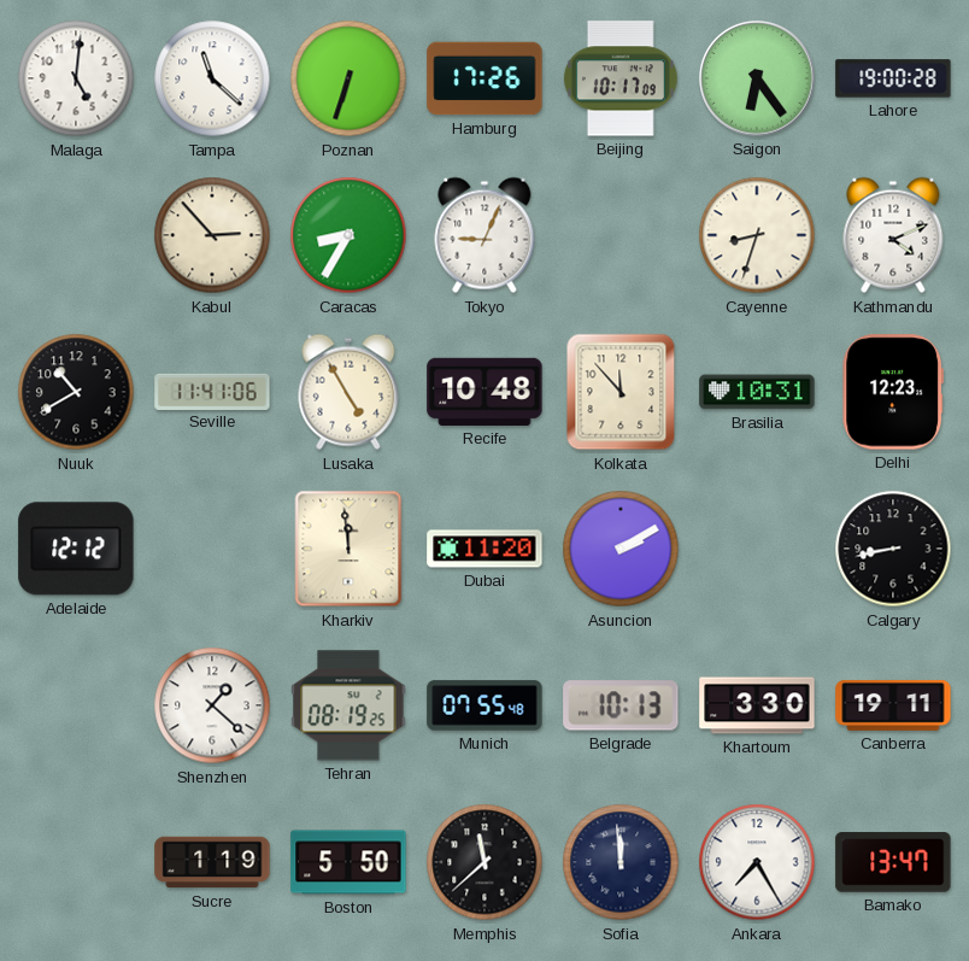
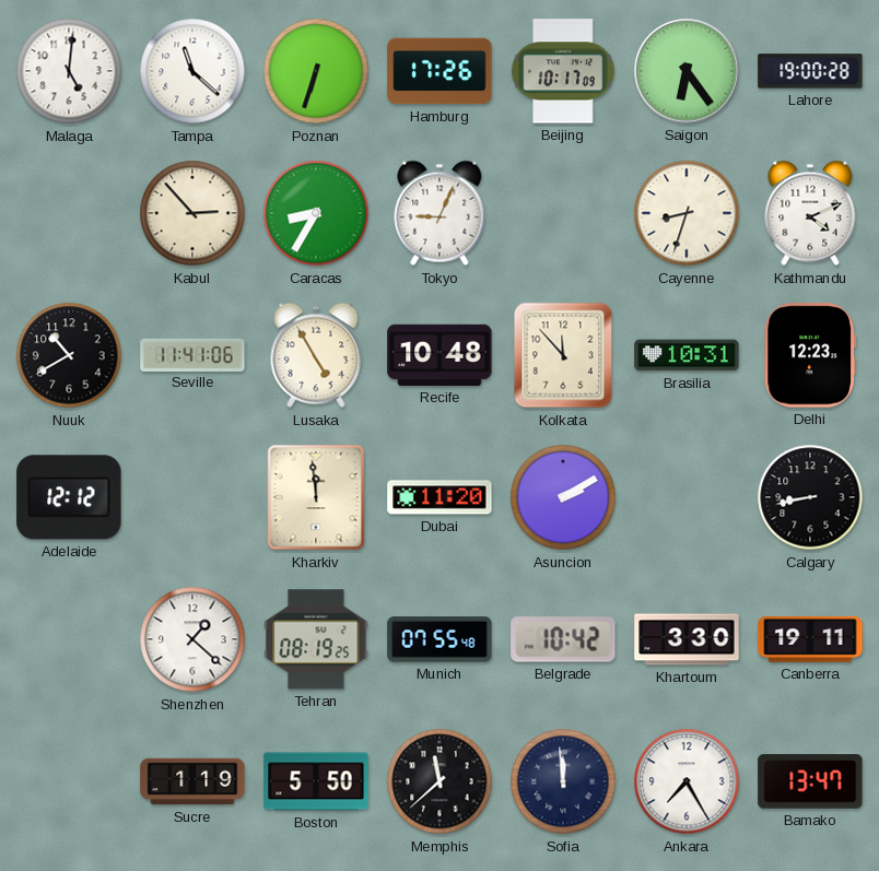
Belgrade: 10:13 -> 10:42 (563, 639)
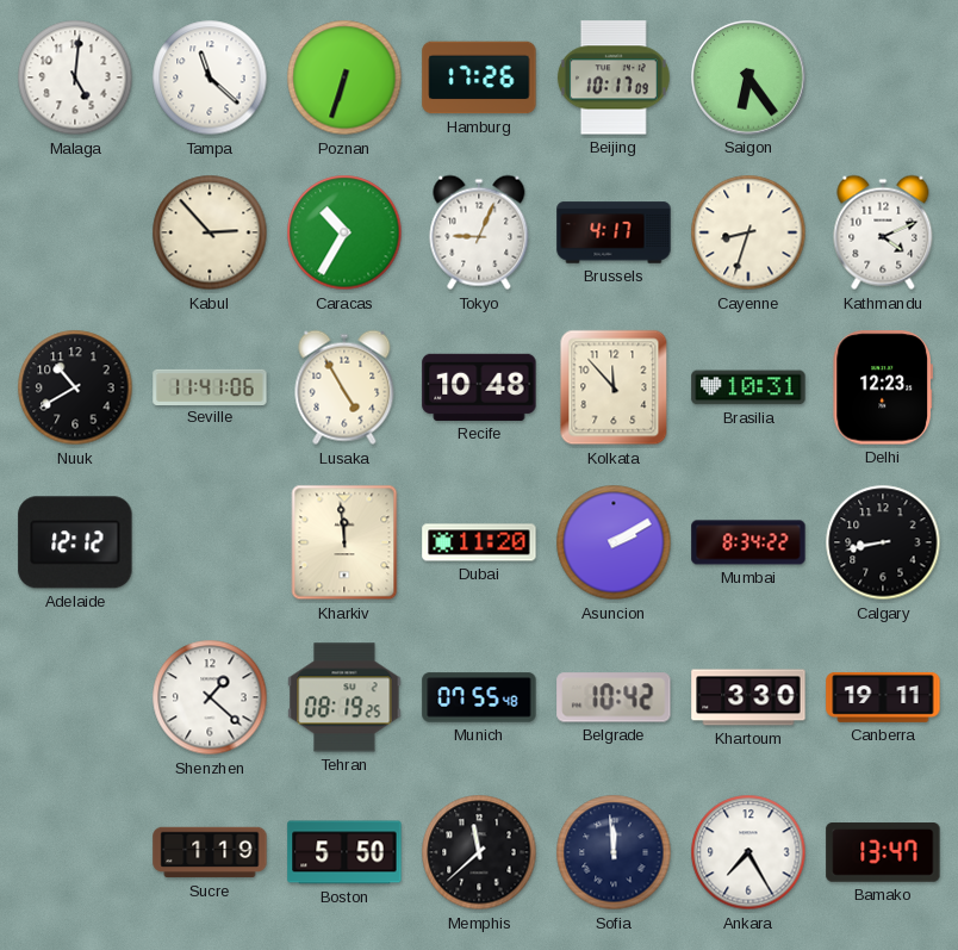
Lahore: 19:00 -> none (810, 71)
Caracas: 8:35 -> 10:35 (344, 232)
Brussels: none -> 4:17 (614, 232)
Mumbai: none -> 8:34 (748, 542)
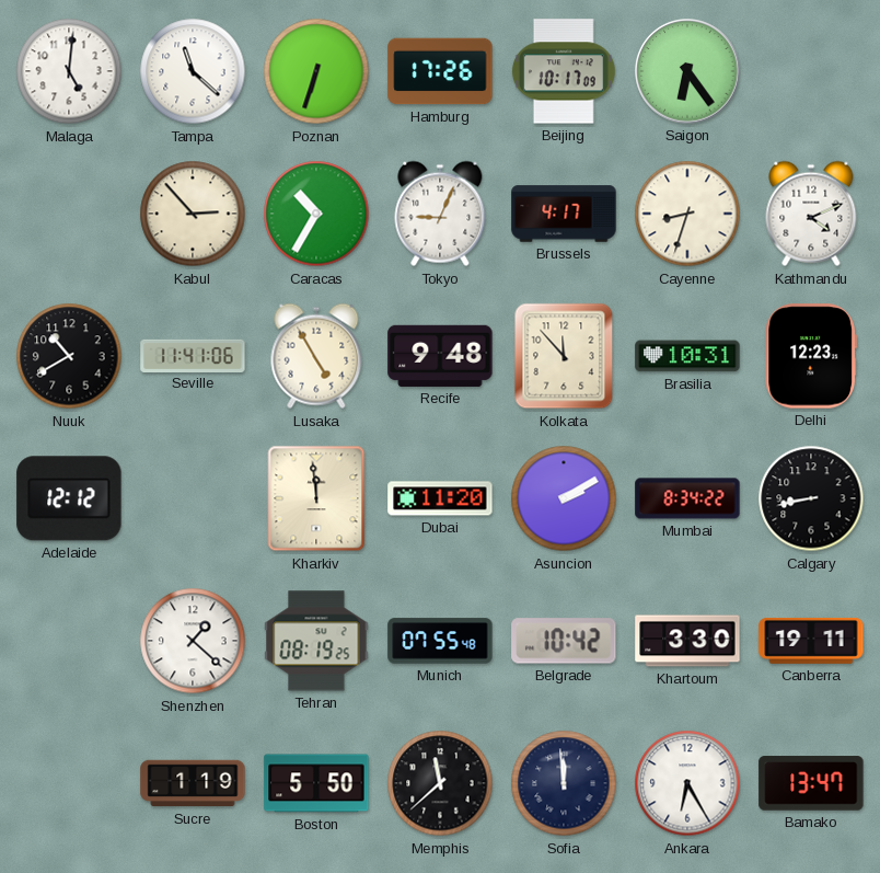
Recife: 10:48 -> 9:48 (440, 356)
Ankara: 7:25 -> 6:25 (687, 783)
